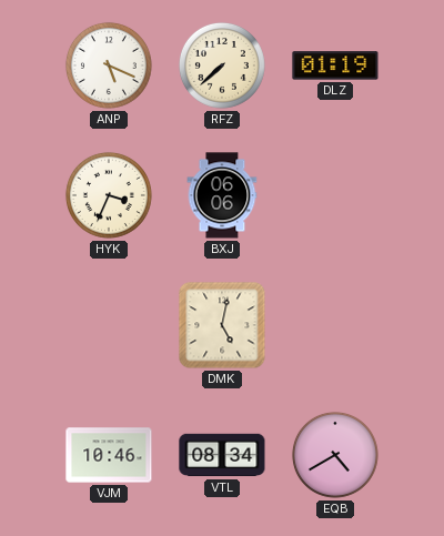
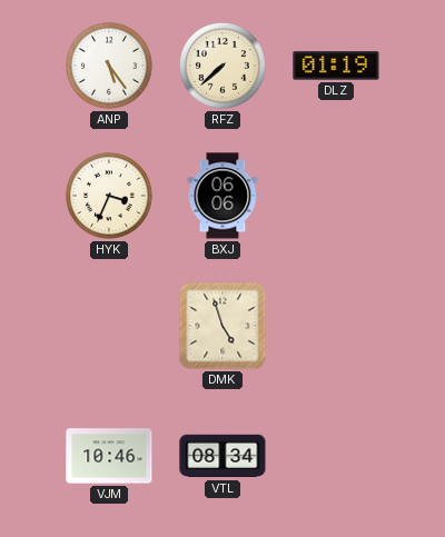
ANP: 5:19 -> 5:24 (109, 66)
DMK: 5:02 -> 4:57 (222, 326)
EQB: 4:40 -> none (335, 455)
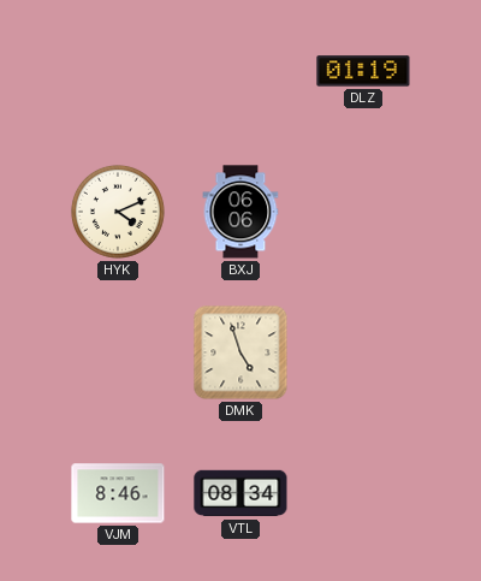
ANP: 5:24 -> none (109, 66)
RFZ: 7:38 -> none (222, 66)
HYK: 3:34 -> 4:11 (118, 212)
VJM: 10:46 -> 8:46 (118, 493)
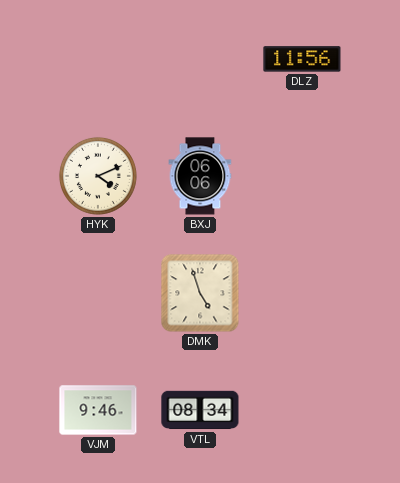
DLZ: 01:19 -> 11:56 (302, 59)
VJM: 8:46 -> 9:46 (98, 410)
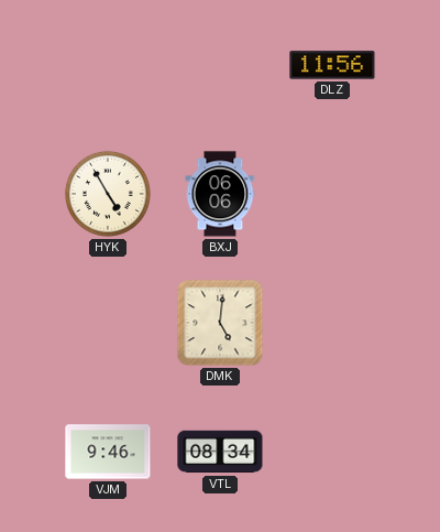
HYK: 4:11 -> 4:55 (108, 194)
DMK: 4:57 -> 5:01 (220, 323)
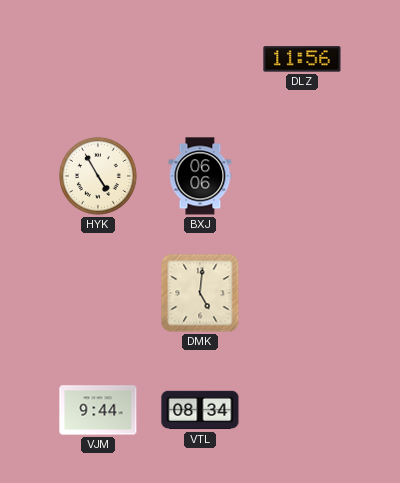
VJM: 9:46 -> 9:44 (98, 410)
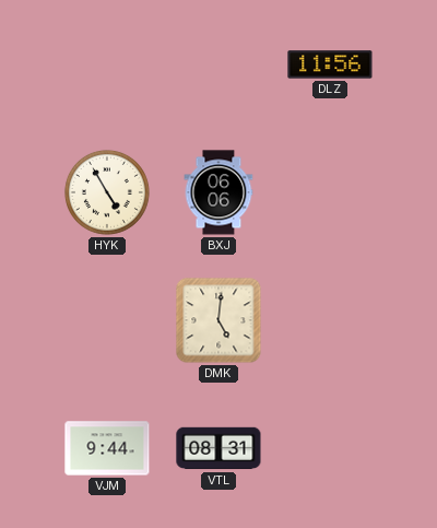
VTL: 08:34 -> 08:31 (218, 448)
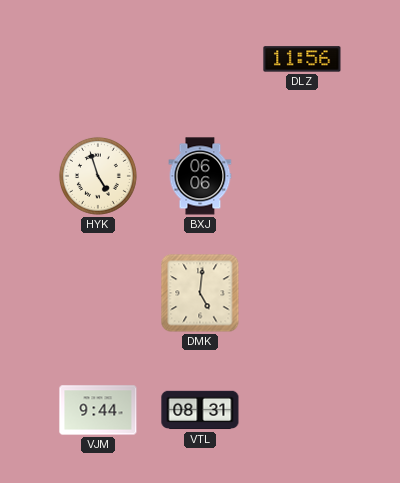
HYK: 4:55 -> 4:57 (98, 176)
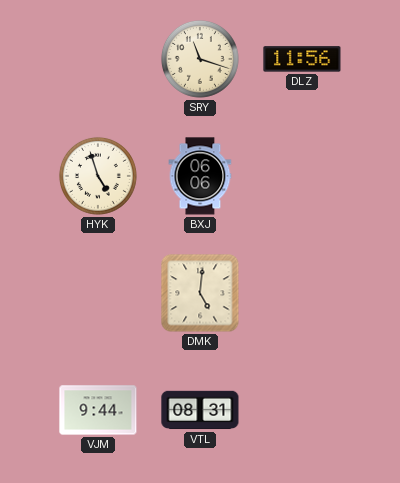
SRY: none -> 11:18 (200, 59)
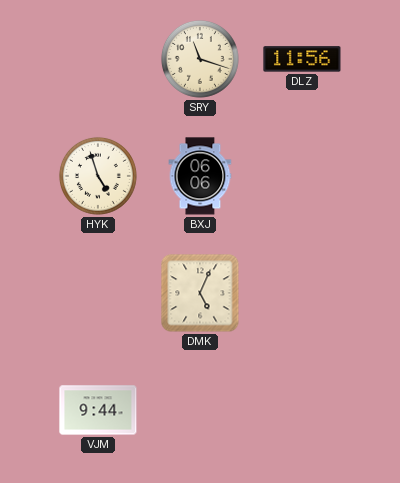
DMK: 5:01 -> 5:04 (200, 293)
VTL: 08:31 -> none (200, 410)
